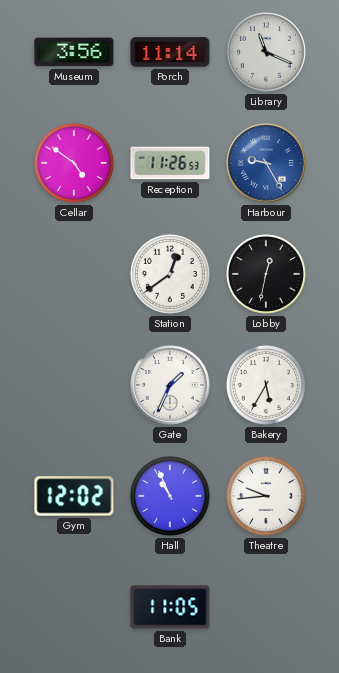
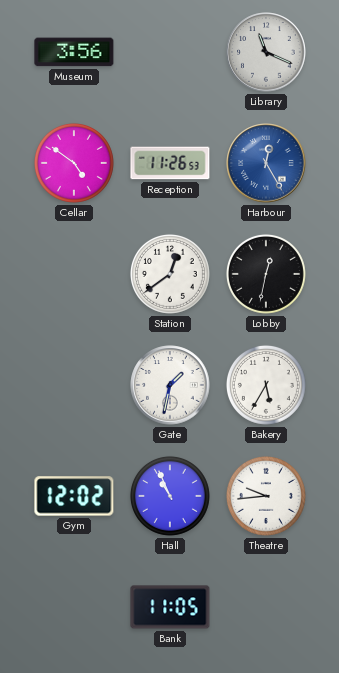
Porch: 11:14 -> none (170, 52)
Harbour: 9:25 -> 12:25 (266, 163)
Gate: 1:34 -> 1:32 (170, 385)
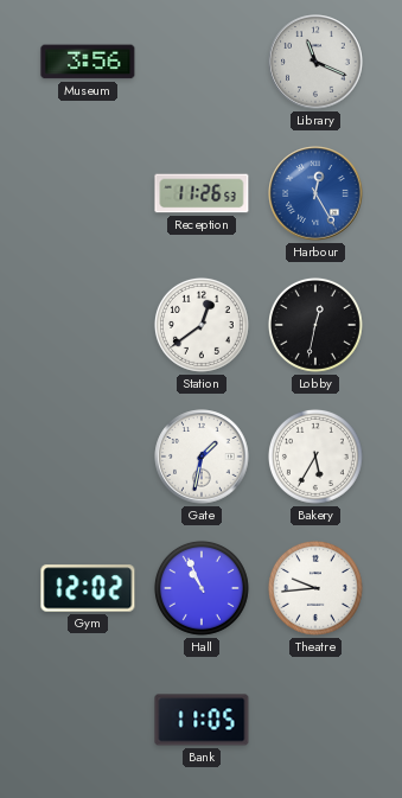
Cellar: 4:51 -> none (74, 163)
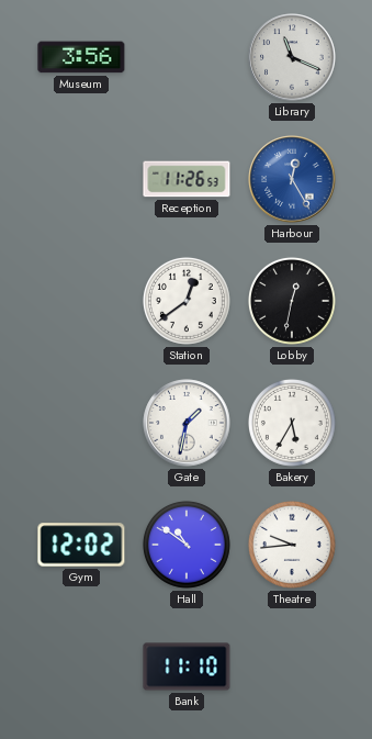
Hall: 10:56 -> 10:51 (187, 545)
Bank: 11:05 -> 11:10 (187, 667)
